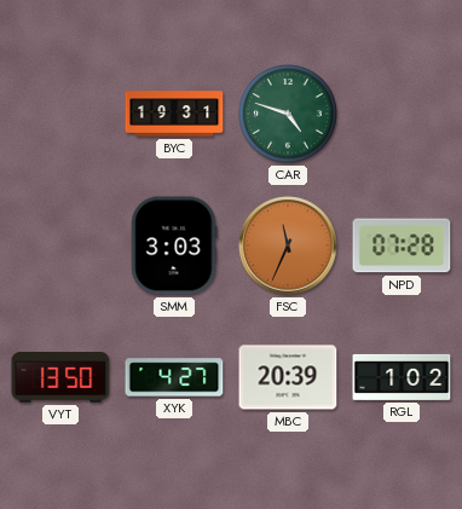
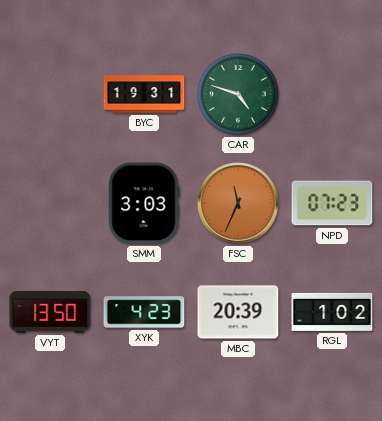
NPD: 07:28 -> 07:23 (332, 203)
XYK: 4:27 -> 4:23 (144, 312)
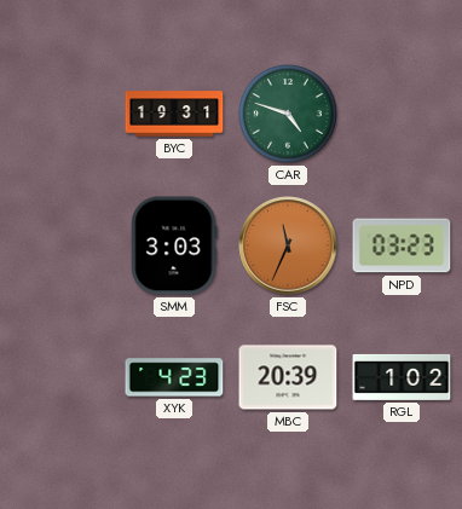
NPD: 07:23 -> 03:23 (402, 245)
VYT: 13:50 -> none (50, 313)
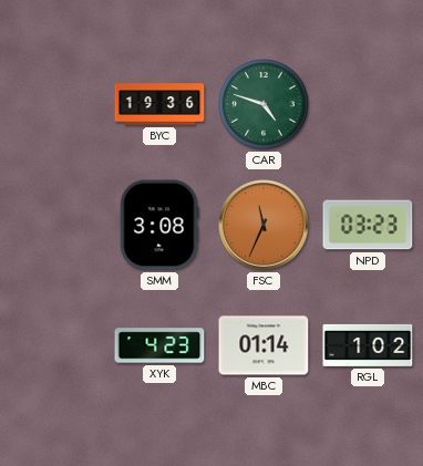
BYC: 19:31 -> 19:36 (159, 104)
SMM: 3:03 -> 3:08 (159, 225)
MBC: 20:39 -> 01:14 (264, 345)
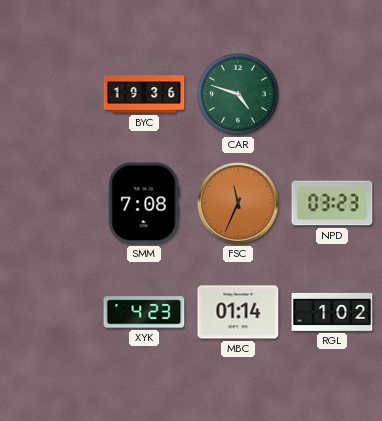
SMM: 3:08 -> 7:08 (144, 203)
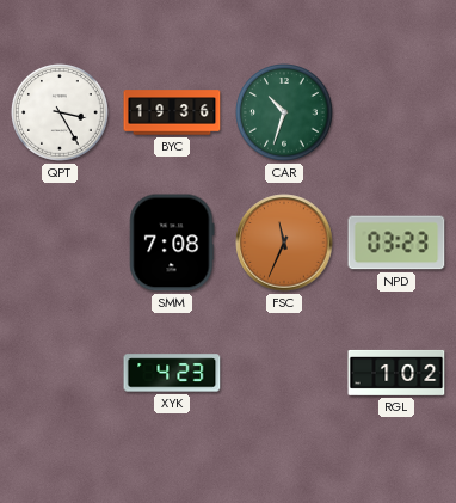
QPT: none -> 3:25 (60, 112)
CAR: 4:48 -> 10:33 (284, 112)
MBC: 01:14 -> none (238, 312)
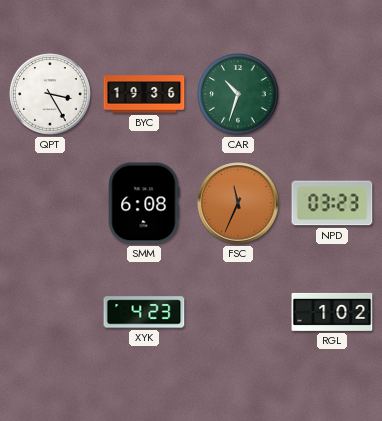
SMM: 7:08 -> 6:08 (144, 203)
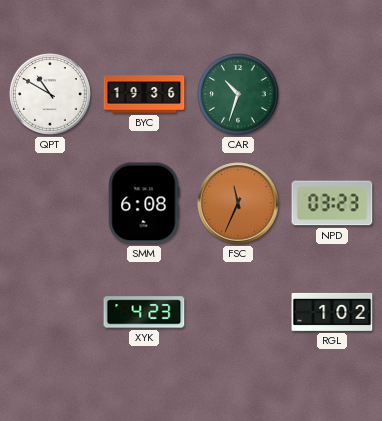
QPT: 3:25 -> 10:50 (50, 94)
